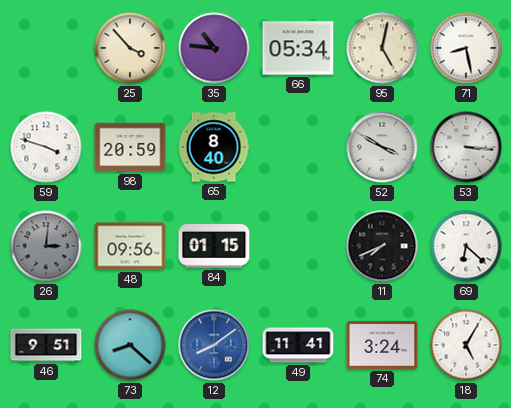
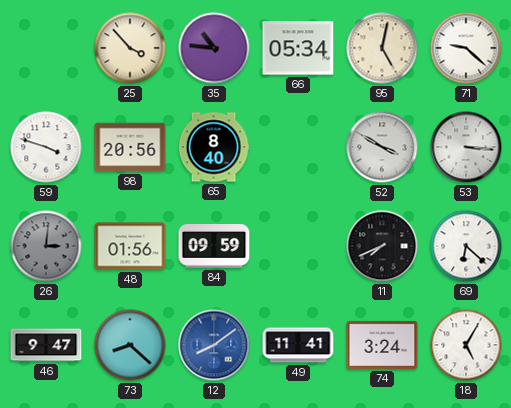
71: 8:28 -> 9:22 (466, 48)
98: 20:59 -> 20:56 (130, 147)
48: 09:56 -> 01:56 (130, 246)
84: 01:15 -> 09:59 (214, 247)
46: 9:51 -> 9:47 (46, 345)
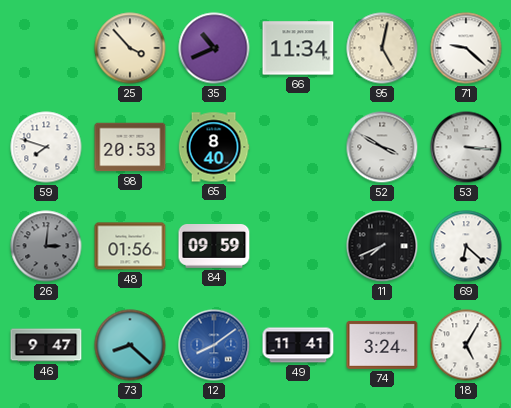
35: 10:46 -> 10:41 (214, 48)
66: 05:34 -> 11:34 (298, 48)
59: 3:48 -> 7:48 (46, 147)
98: 20:56 -> 20:53 (130, 147)
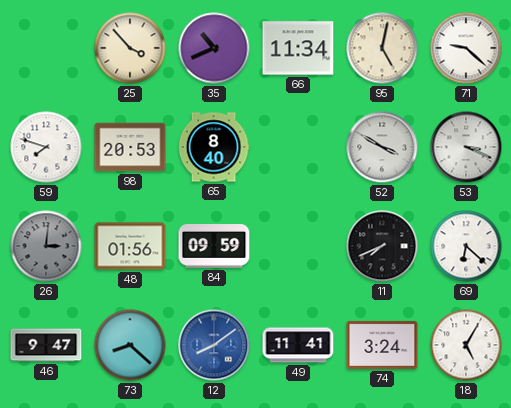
53: 3:16 -> 3:19 (466, 147)
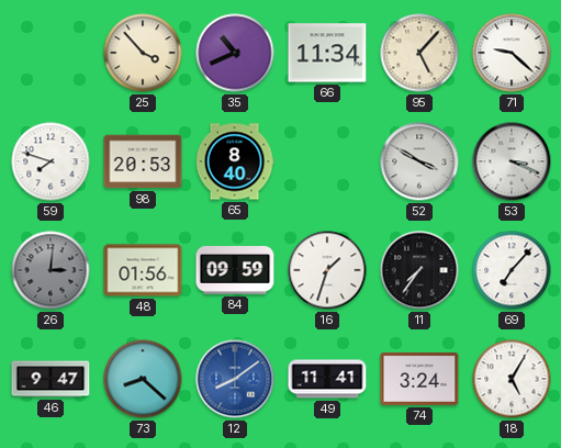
95: 5:02 -> 5:07 (419, 53)
16: none -> 1:33 (327, 270)
11: 7:41 -> 7:36 (419, 270)
69: 6:22 -> 7:07 (512, 270)
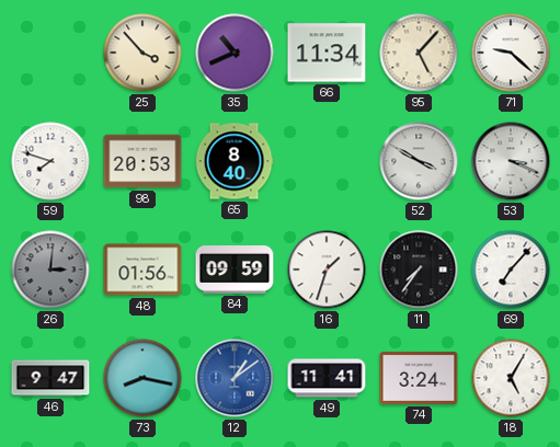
73: 8:22 -> 8:17 (142, 378)
12: 8:09 -> 1:09 (235, 378)
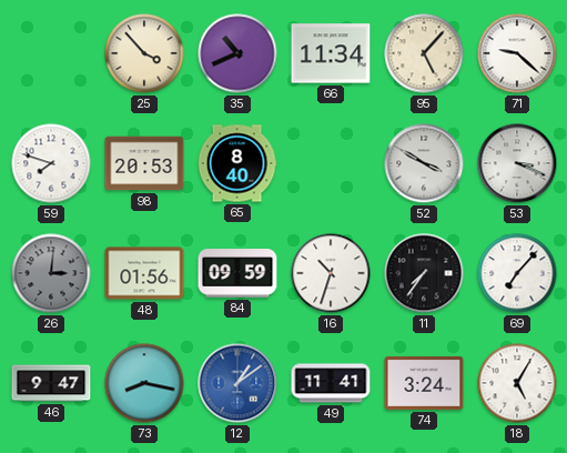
16: 1:33 -> 10:33 (331, 273)
